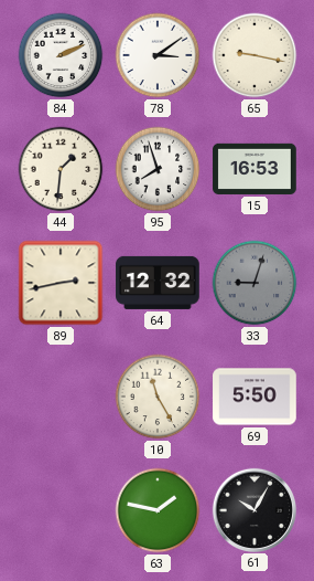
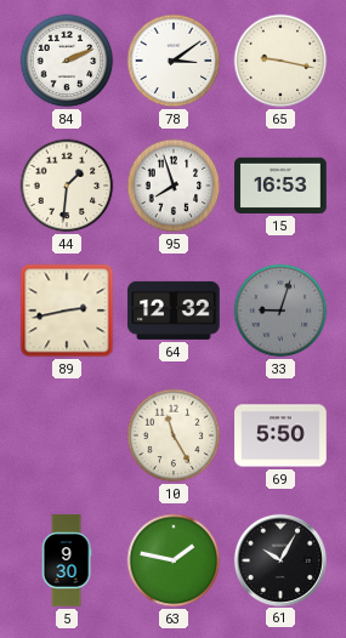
5: none -> 9:30 (67, 560)
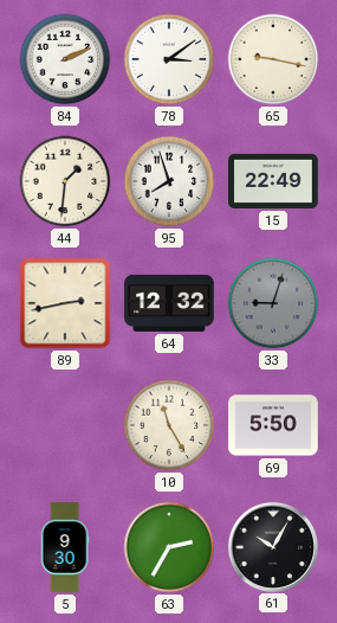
15: 16:53 -> 22:49 (273, 181)
63: 1:47 -> 2:35 (169, 547)
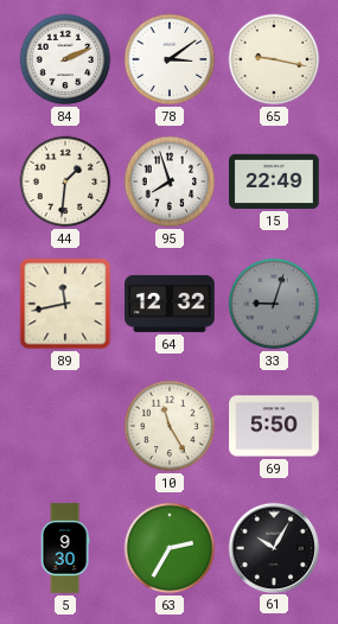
89: 2:43 -> 11:43 (65, 304)
